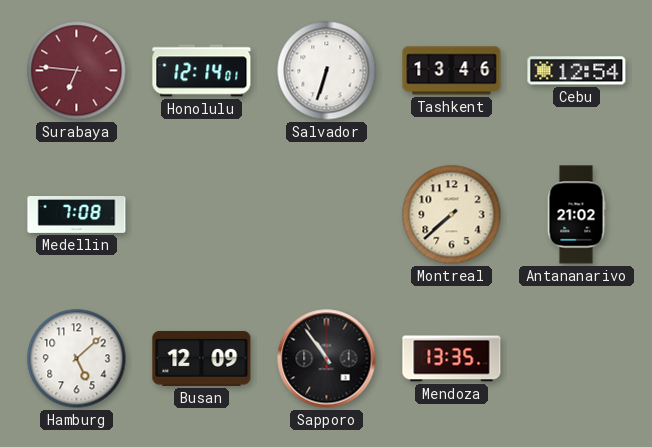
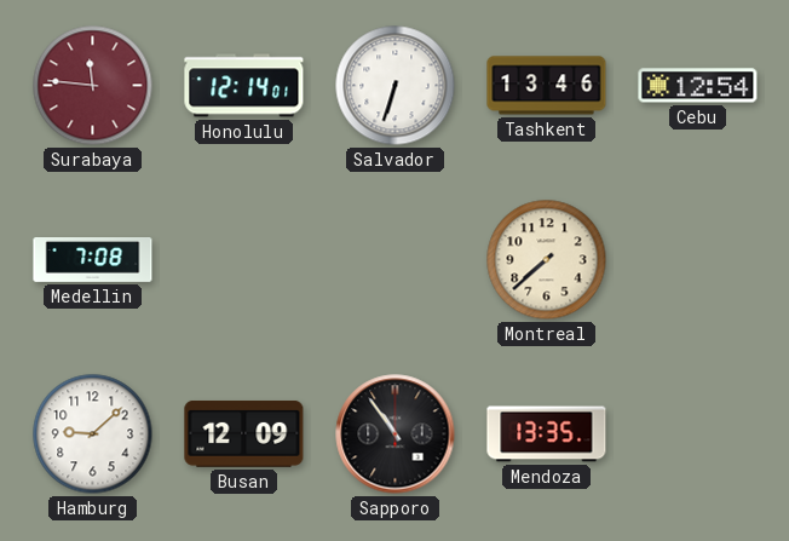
Surabaya: 6:46 -> 11:46 (93, 86)
Antananarivo: 21:02 -> none (576, 215)
Hamburg: 5:08 -> 9:08 (93, 434)
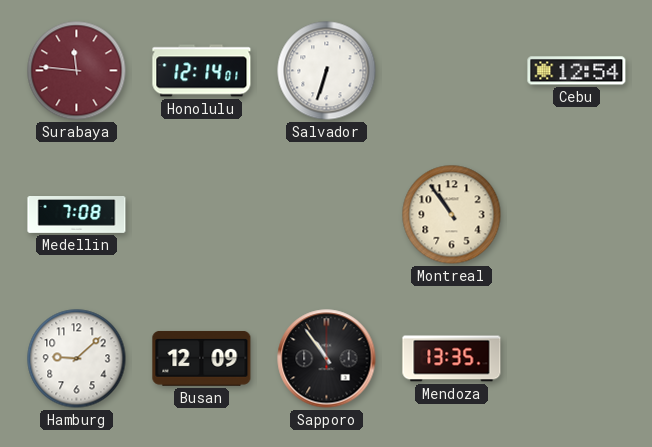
Tashkent: 13:46 -> none (547, 86)
Montreal: 7:38 -> 10:54 (452, 215)
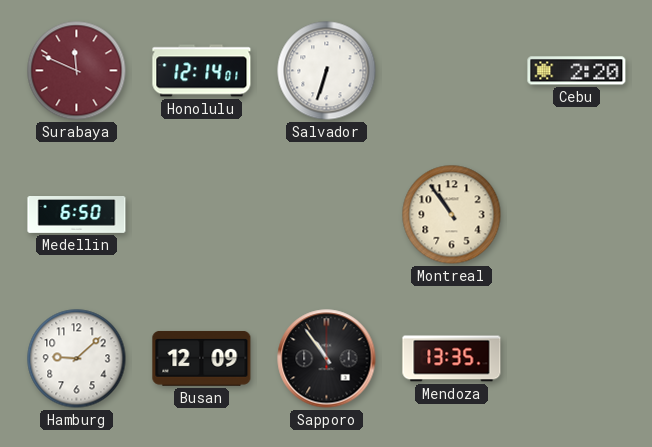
Surabaya: 11:46 -> 11:49 (77, 71)
Cebu: 12:54 -> 2:20 (577, 71)
Medellin: 7:08 -> 6:50 (77, 215)
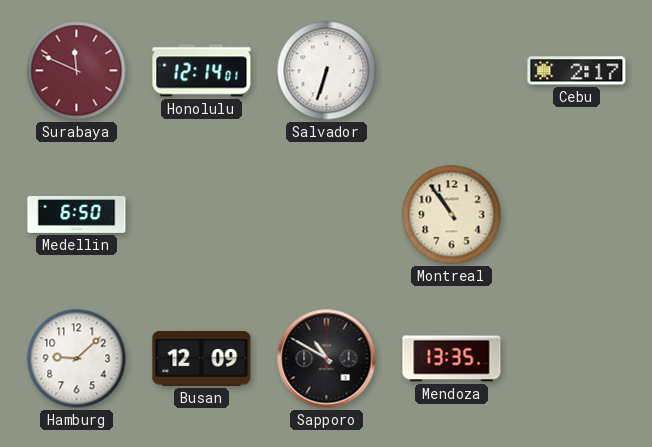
Cebu: 2:20 -> 2:17 (577, 71)
Sapporo: 10:54 -> 10:50 (327, 359)
